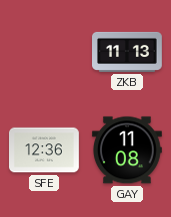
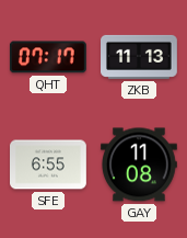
QHT: none -> 07:17 (48, 57)
SFE: 12:36 -> 6:55 (49, 165)
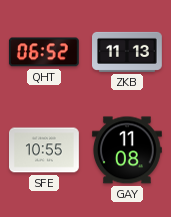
QHT: 07:17 -> 06:52 (44, 52)
SFE: 6:55 -> 10:55 (45, 150)
